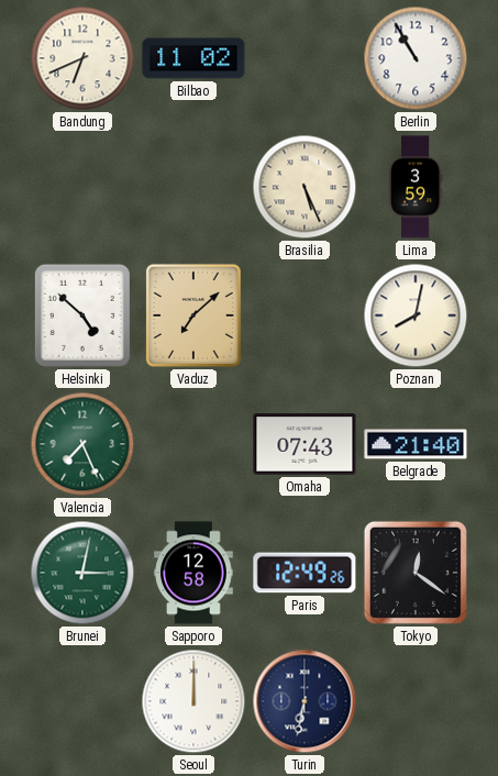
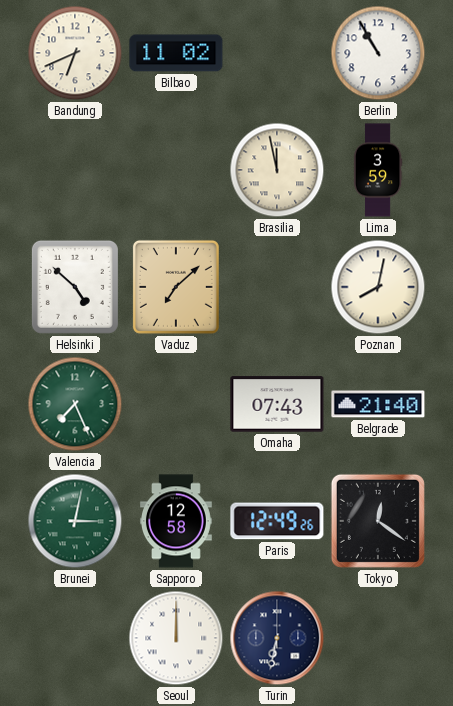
Brasilia: 5:26 -> 11:58 (277, 170)
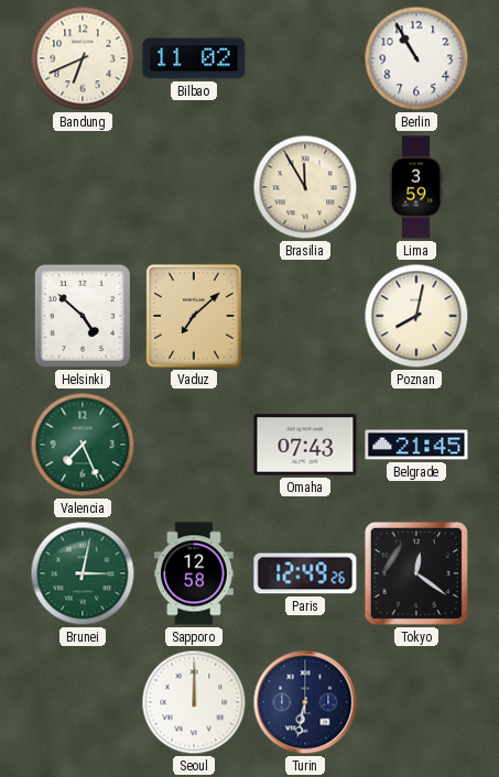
Brasilia: 11:58 -> 11:55 (305, 187)
Belgrade: 21:40 -> 21:45 (416, 445)
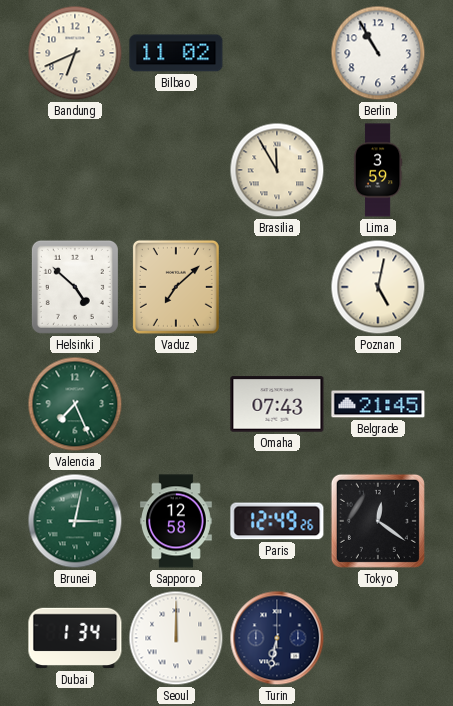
Poznan: 8:02 -> 5:02 (378, 287)
Dubai: none -> 1:34 (75, 638)
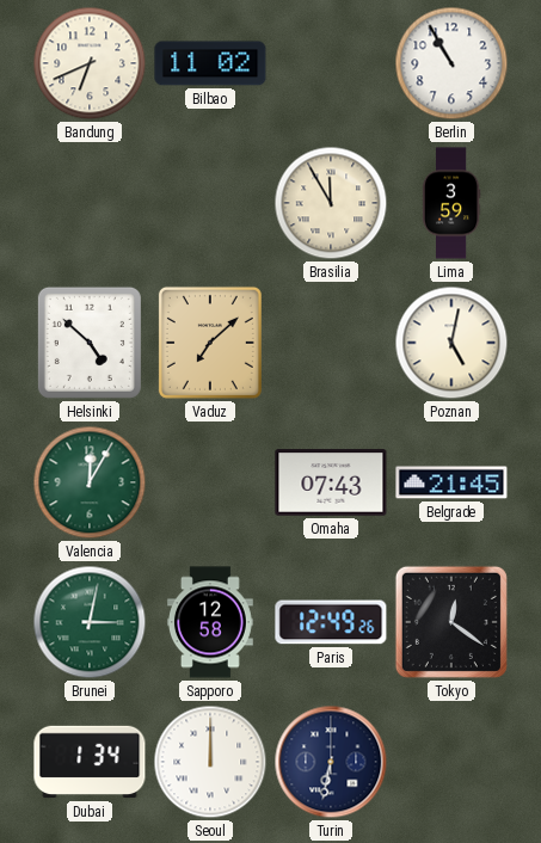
Valencia: 7:26 -> 12:05 (90, 482)
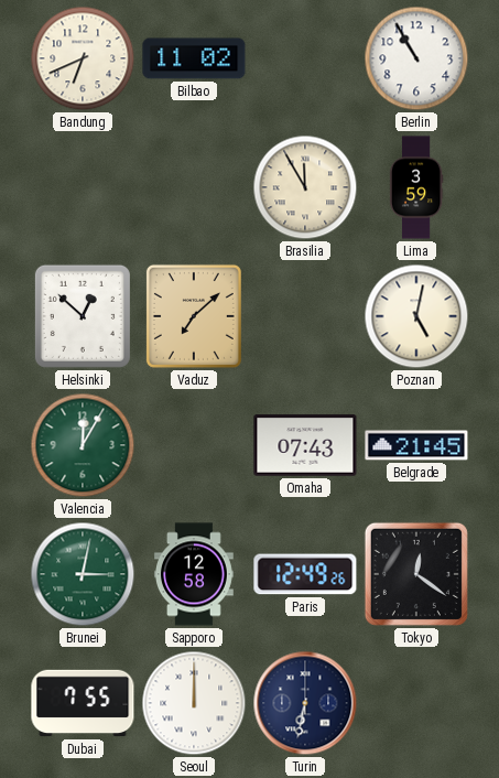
Helsinki: 4:52 -> 12:52 (83, 316)
Dubai: 1:34 -> 7:55 (83, 703)
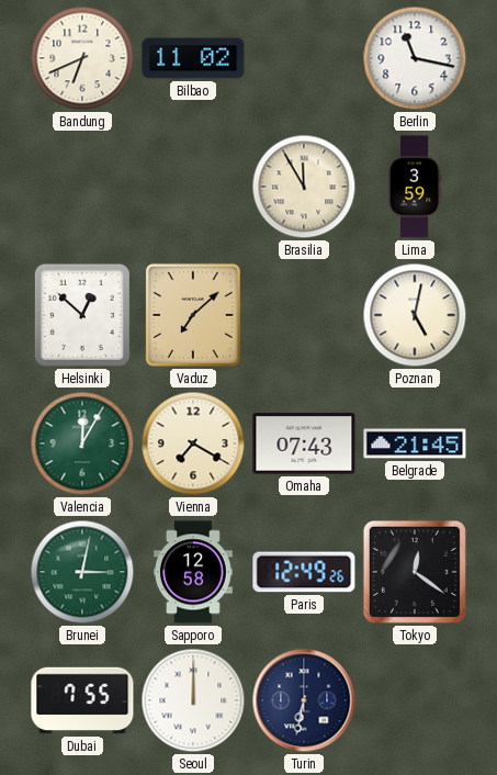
Berlin: 10:55 -> 11:17 (415, 58)
Vienna: none -> 7:20 (193, 443)
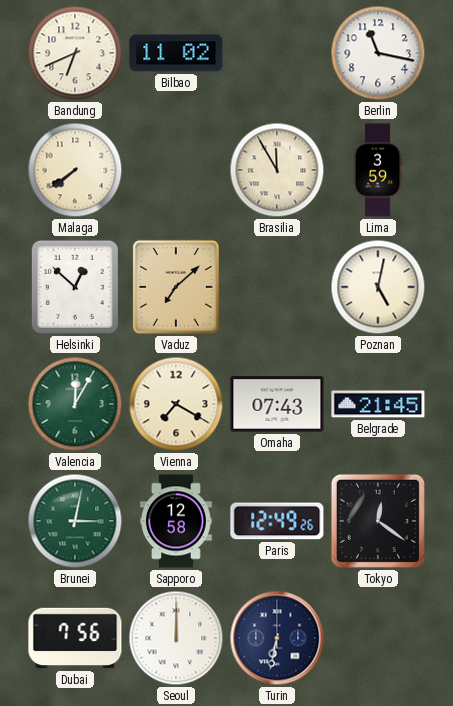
Malaga: none -> 7:39 (75, 170)
Dubai: 7:55 -> 7:56 (75, 638)
